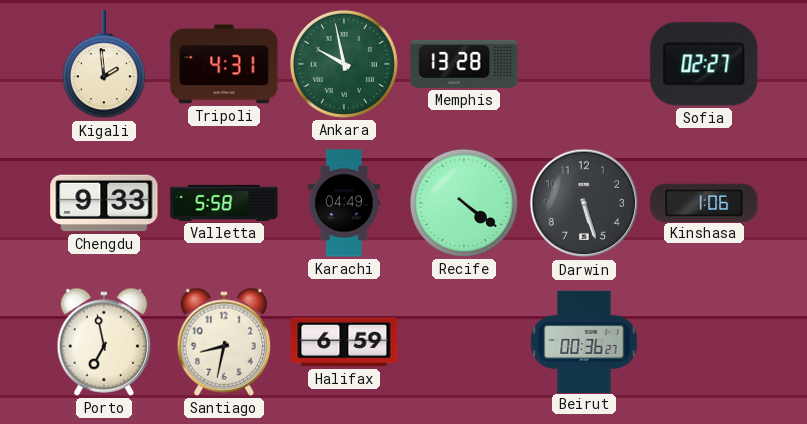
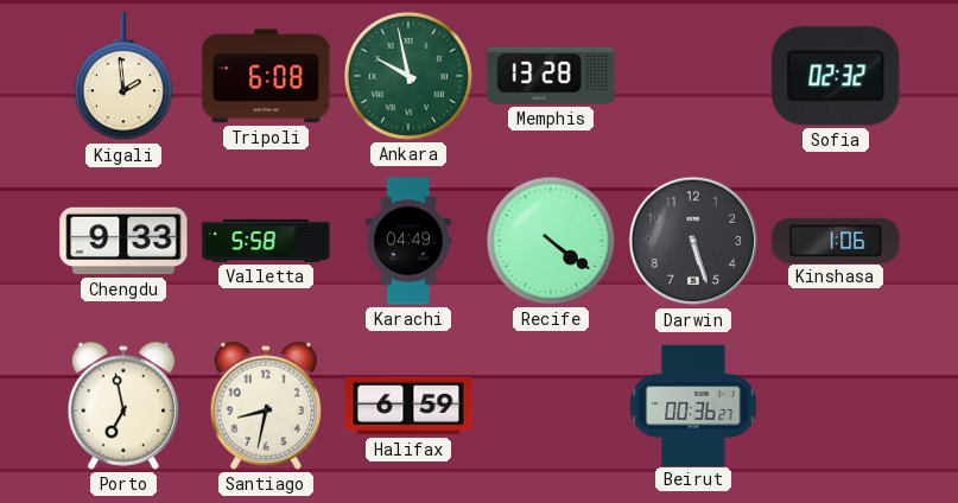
Tripoli: 4:31 -> 6:08 (266, 76)
Sofia: 02:27 -> 02:32 (836, 76)
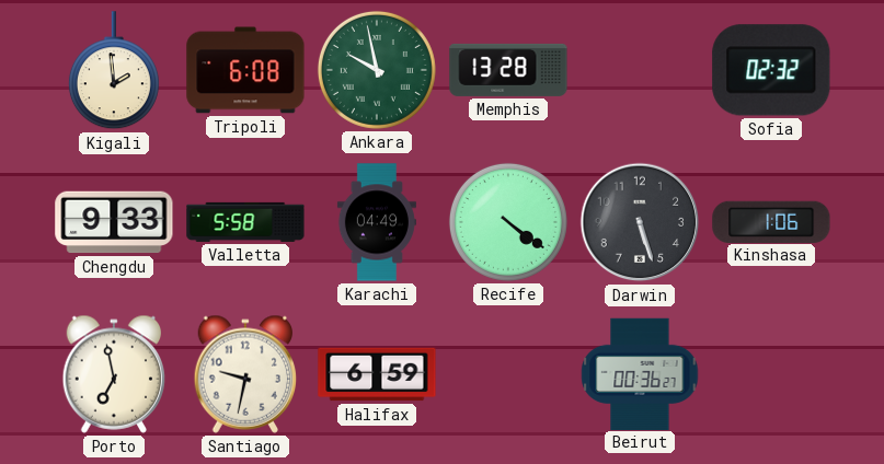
Santiago: 8:32 -> 9:32 (245, 374)
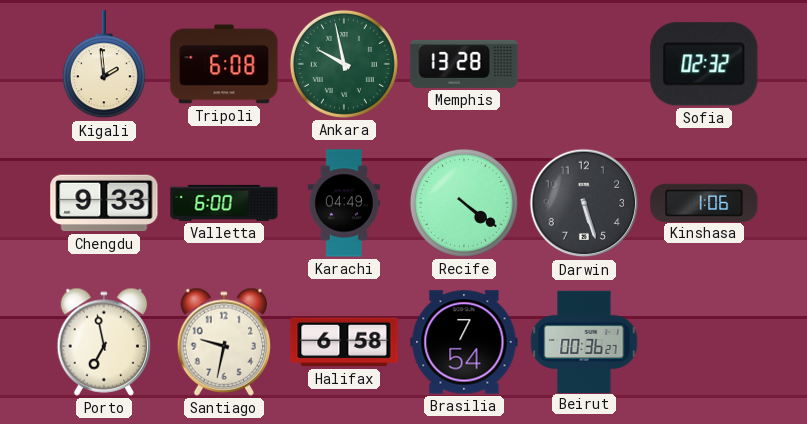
Valletta: 5:58 -> 6:00 (224, 203)
Halifax: 6:59 -> 6:58 (344, 342)
Brasilia: none -> 7:54 (464, 342)
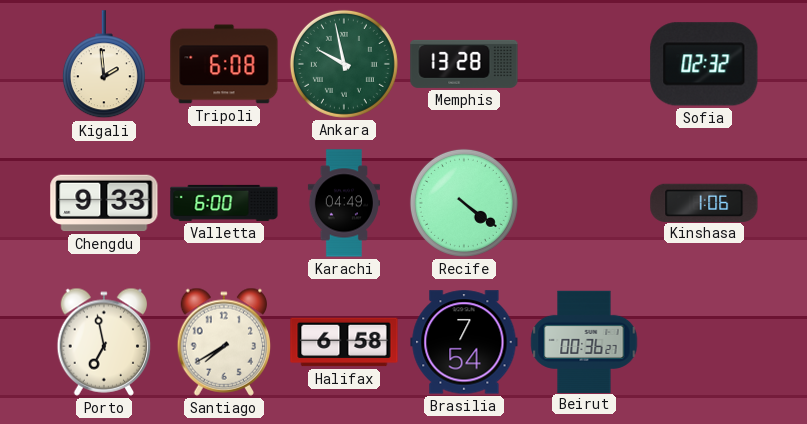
Darwin: 5:27 -> none (584, 203)
Santiago: 9:32 -> 7:40 (224, 342)
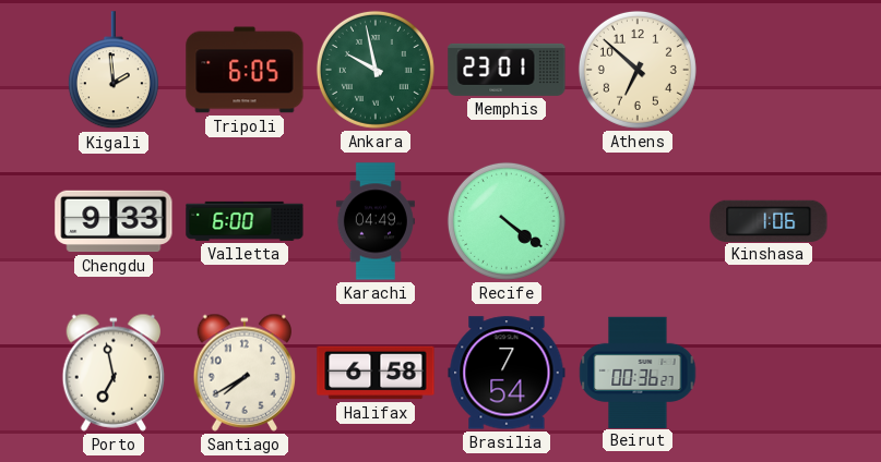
Tripoli: 6:08 -> 6:05 (245, 70)
Memphis: 13:28 -> 23:01 (507, 70)
Athens: none -> 6:52 (638, 70)
Sofia: 02:32 -> none (704, 64)
